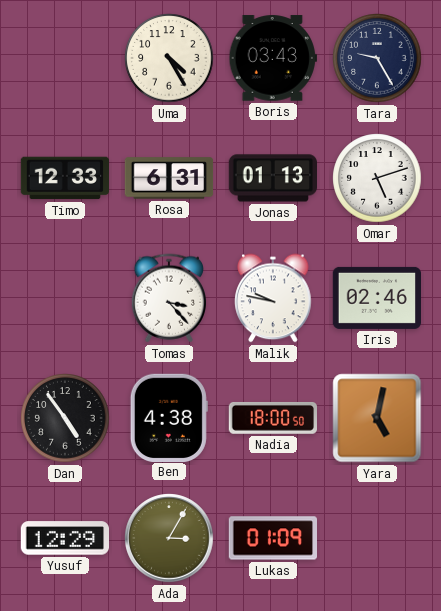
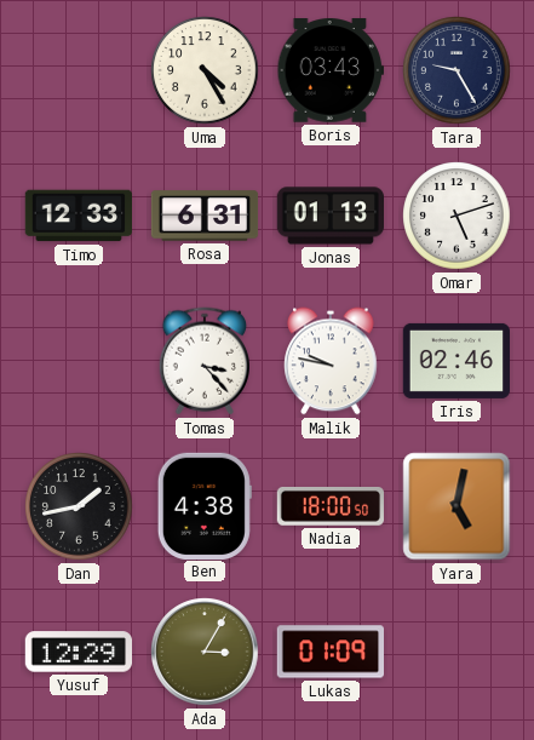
Dan: 4:54 -> 1:43 (79, 506)
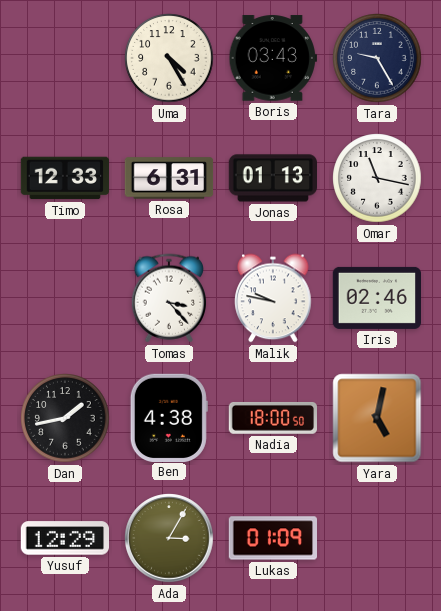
Omar: 5:12 -> 11:17 (377, 178)
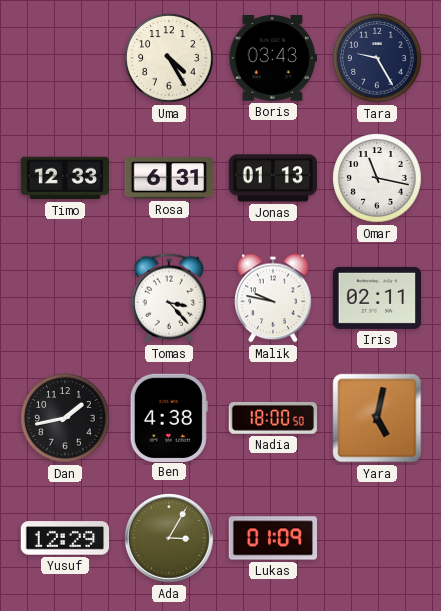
Iris: 02:46 -> 02:11 (377, 298)
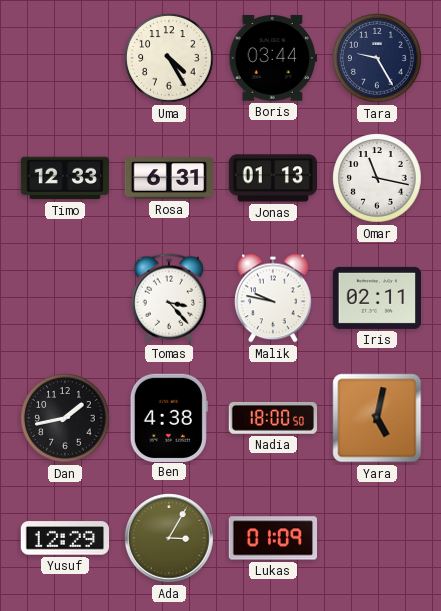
Boris: 03:43 -> 03:44 (272, 58)
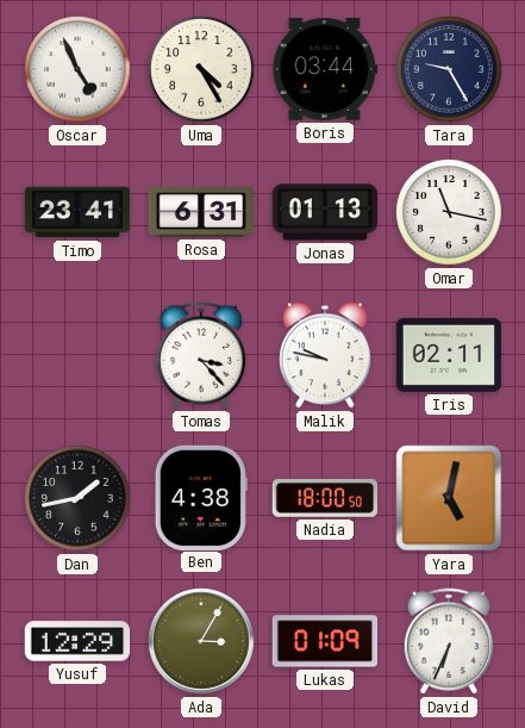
Oscar: none -> 4:56 (77, 69)
Timo: 12:33 -> 23:41 (76, 212)
David: none -> 6:34 (448, 641)
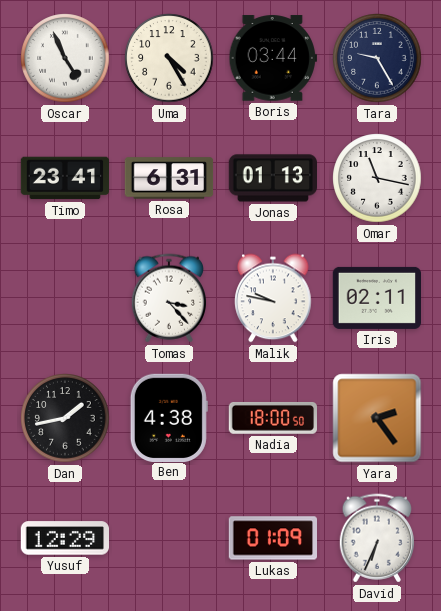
Yara: 5:02 -> 2:24 (377, 418)
Ada: 3:05 -> none (201, 641)
